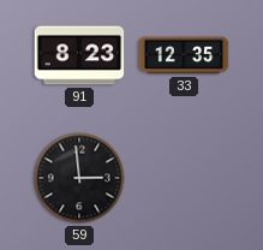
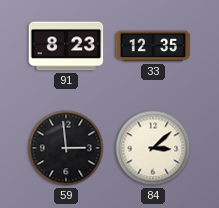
84: none -> 3:08 (153, 148)
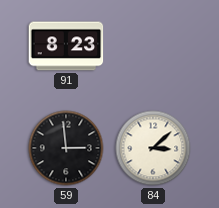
33: 12:35 -> none (153, 46)
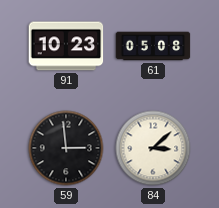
91: 8:23 -> 10:23 (66, 46)
61: none -> 05:08 (153, 46)
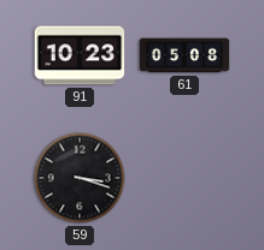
59: 2:59 -> 3:18 (80, 178)
84: 3:08 -> none (153, 148)
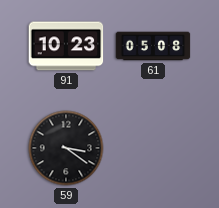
59: 3:18 -> 3:21 (66, 148)
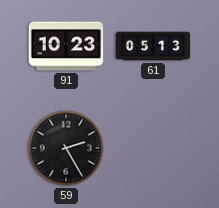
61: 05:08 -> 05:13 (153, 46)
59: 3:21 -> 2:25 (66, 148)
